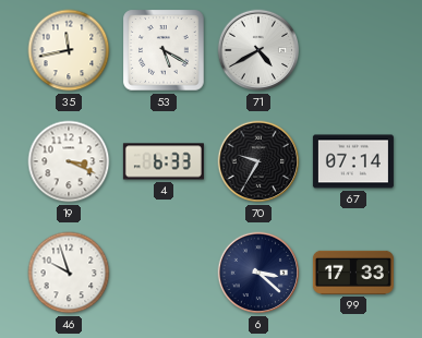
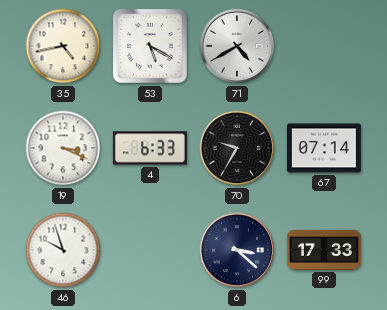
35: 11:43 -> 4:43 (63, 46)
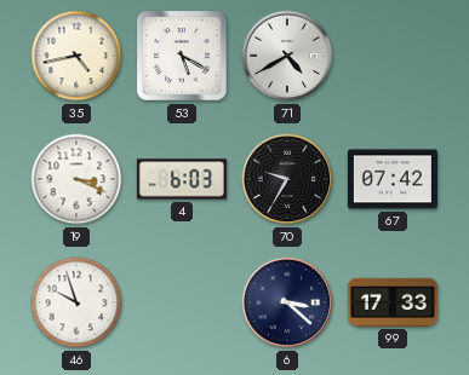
4: 6:33 -> 6:03 (182, 179)
67: 07:14 -> 07:42 (393, 179)
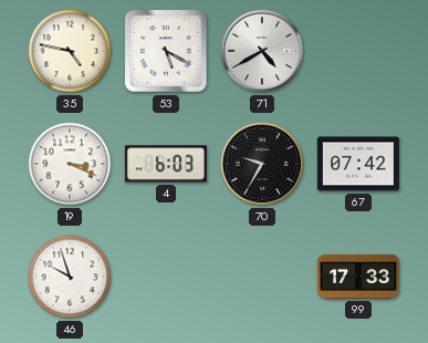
35: 4:43 -> 4:47 (70, 51)
6: 3:22 -> none (287, 302)
